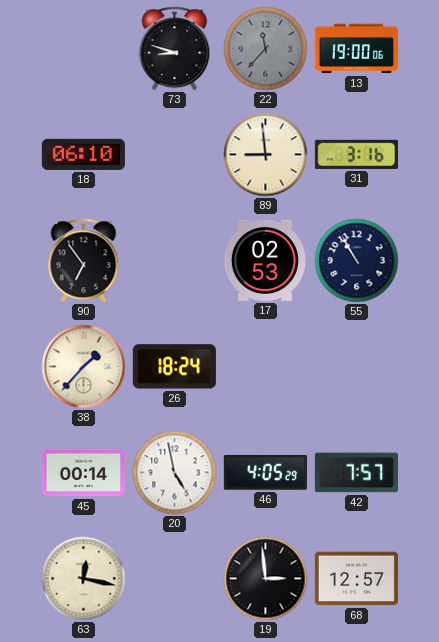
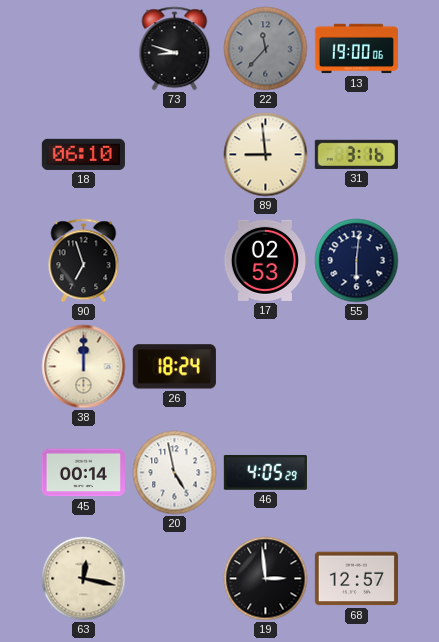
90: 6:54 -> 6:57 (84, 261)
55: 10:55 -> 6:01 (357, 261)
38: 1:37 -> 12:00 (84, 367)
42: 7:57 -> none (356, 473)
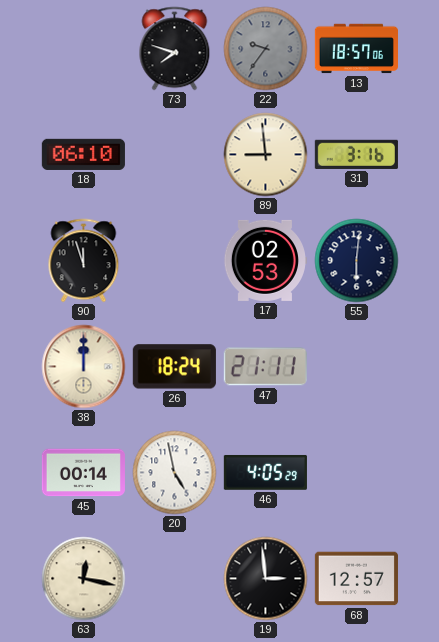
73: 8:48 -> 7:48 (175, 49)
22: 11:37 -> 9:36 (266, 49)
13: 19:00 -> 18:57 (356, 49)
90: 6:57 -> 11:57 (84, 261)
47: none -> 21:11 (265, 367)
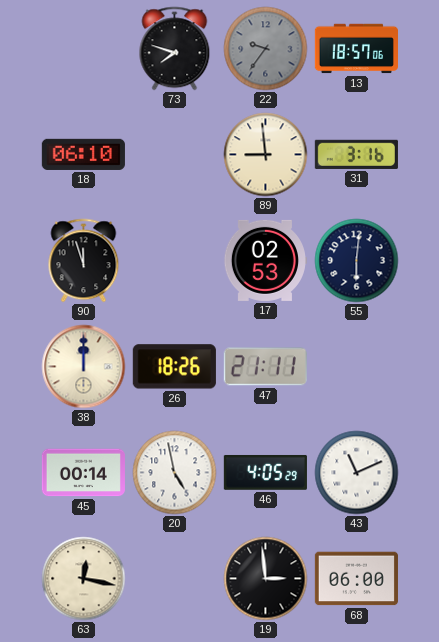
26: 18:24 -> 18:26 (174, 367)
43: none -> 11:11 (357, 473)
68: 12:57 -> 06:00 (356, 579)
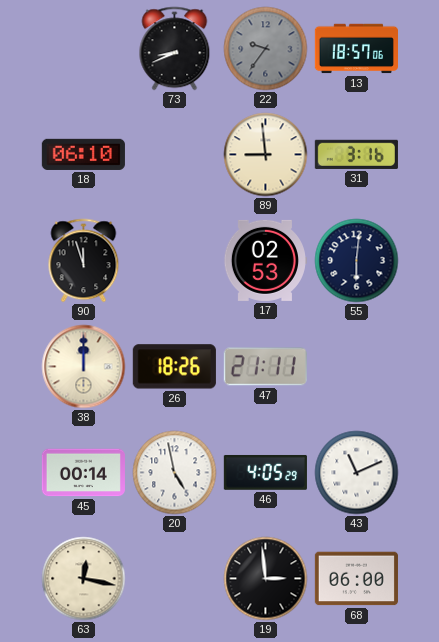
73: 7:48 -> 8:41 (175, 49)
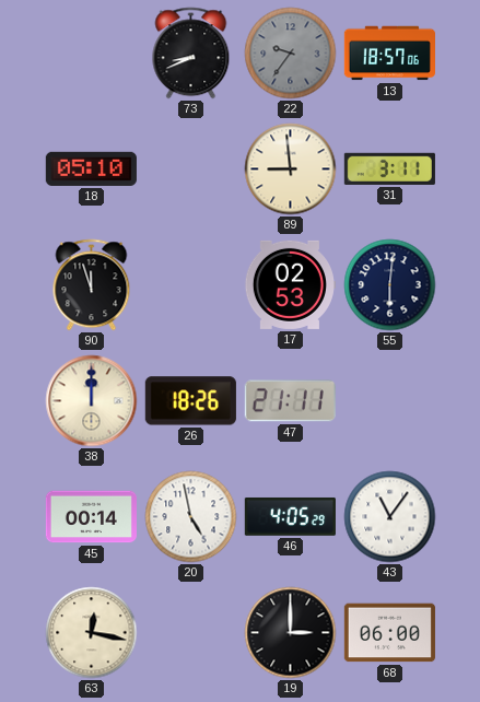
18: 06:10 -> 05:10 (91, 168)
31: 3:16 -> 3:11 (389, 168)
43: 11:11 -> 11:06 (390, 517)
19: 2:59 -> 3:00 (291, 633)
